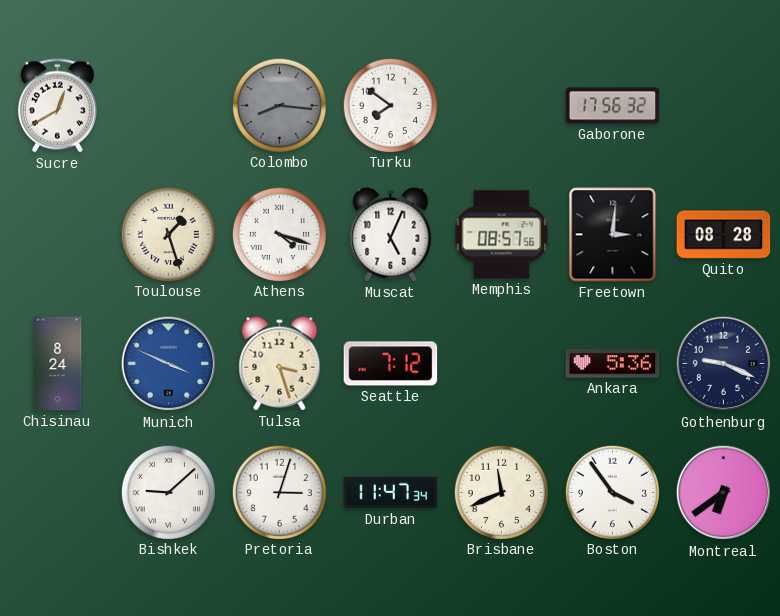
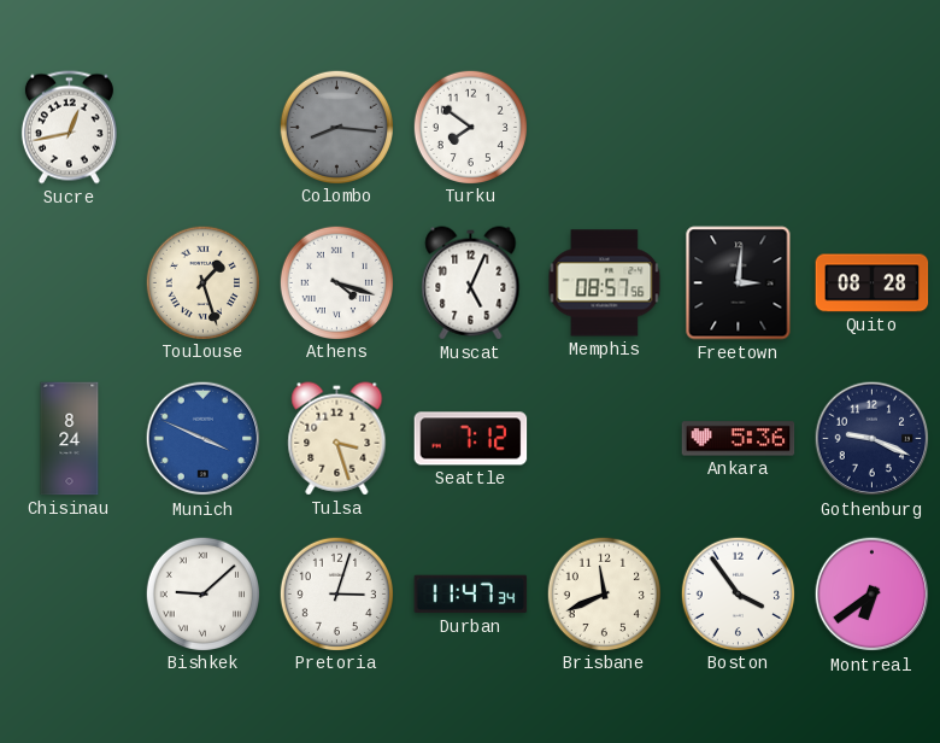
Sucre: 12:40 -> 12:43 (69, 128)
Gaborone: 17:56 -> none (613, 106)
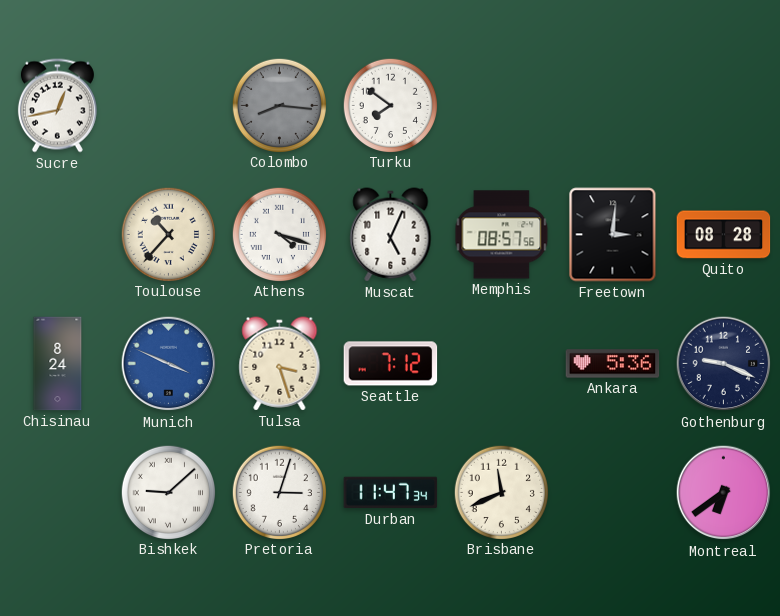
Toulouse: 1:27 -> 10:37 (168, 234)
Boston: 3:54 -> none (738, 593)
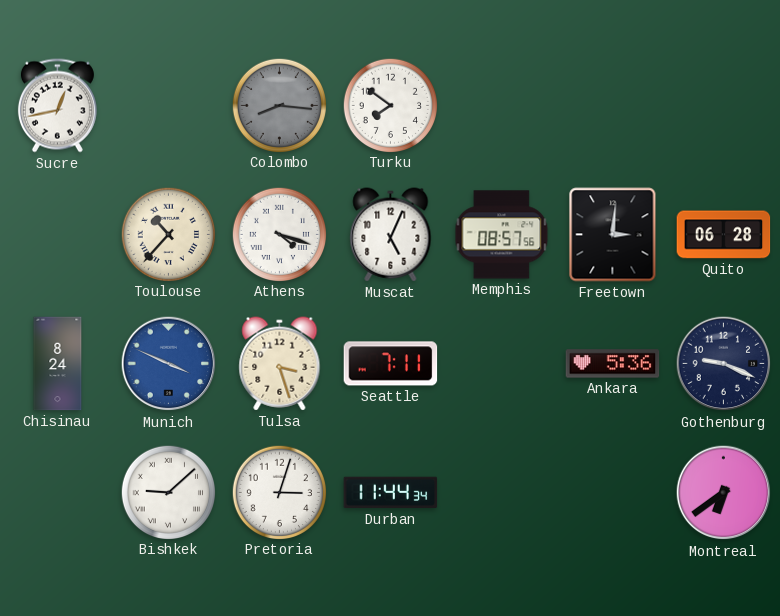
Quito: 08:28 -> 06:28 (724, 235)
Seattle: 7:12 -> 7:11 (391, 364)
Durban: 11:47 -> 11:44 (391, 493)
Brisbane: 11:41 -> none (501, 492)
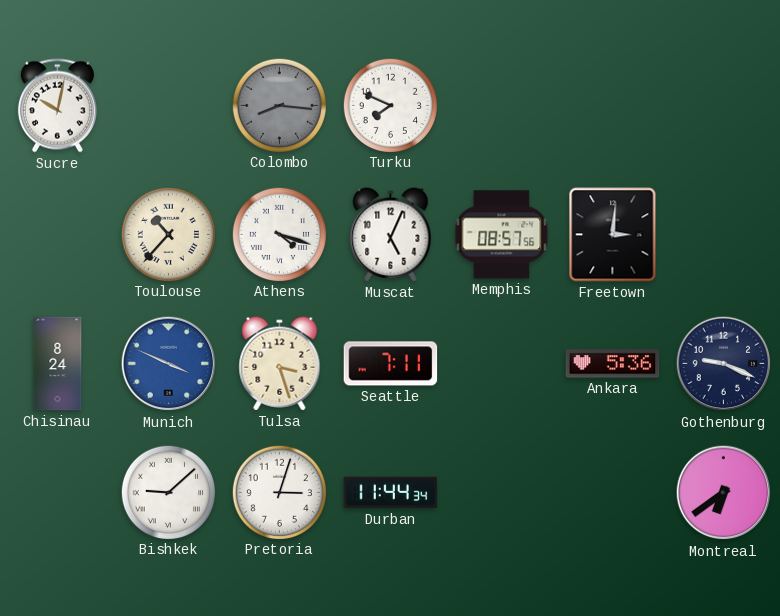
Sucre: 12:43 -> 10:02 (57, 106)
Turku: 7:51 -> 7:49 (390, 105)
Quito: 06:28 -> none (724, 235)
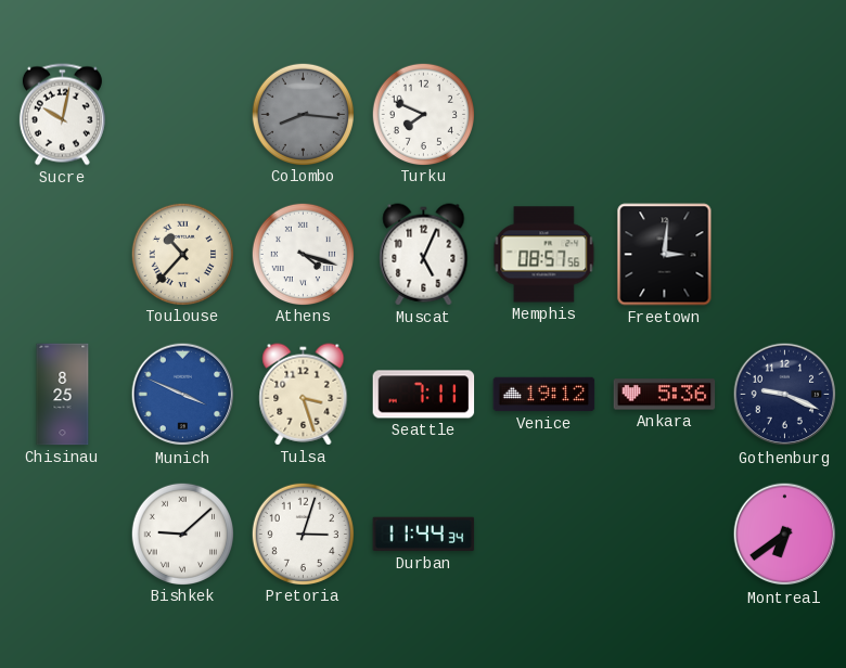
Chisinau: 8:24 -> 8:25 (63, 395)
Venice: none -> 19:12 (544, 395)
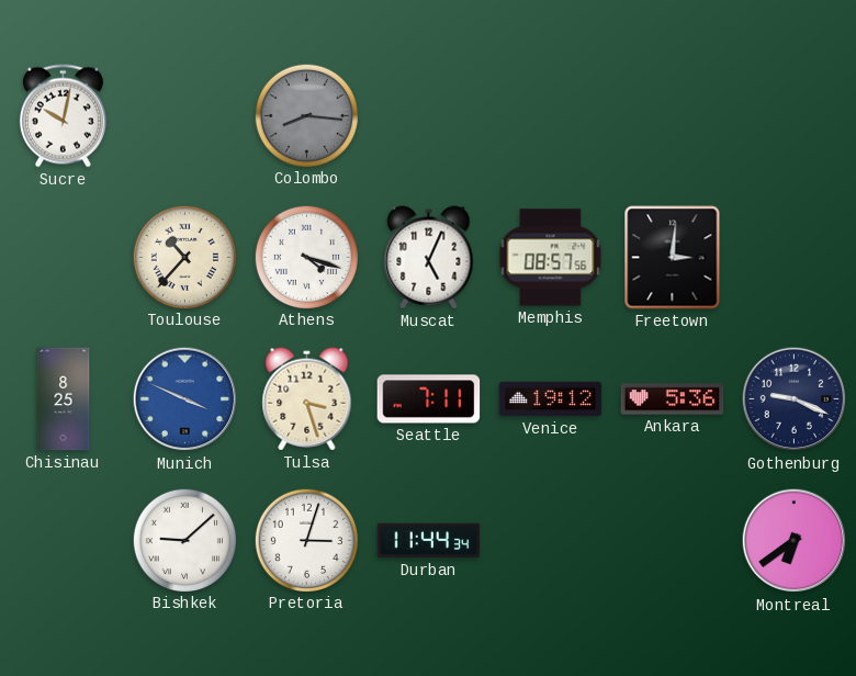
Turku: 7:49 -> none (423, 114)
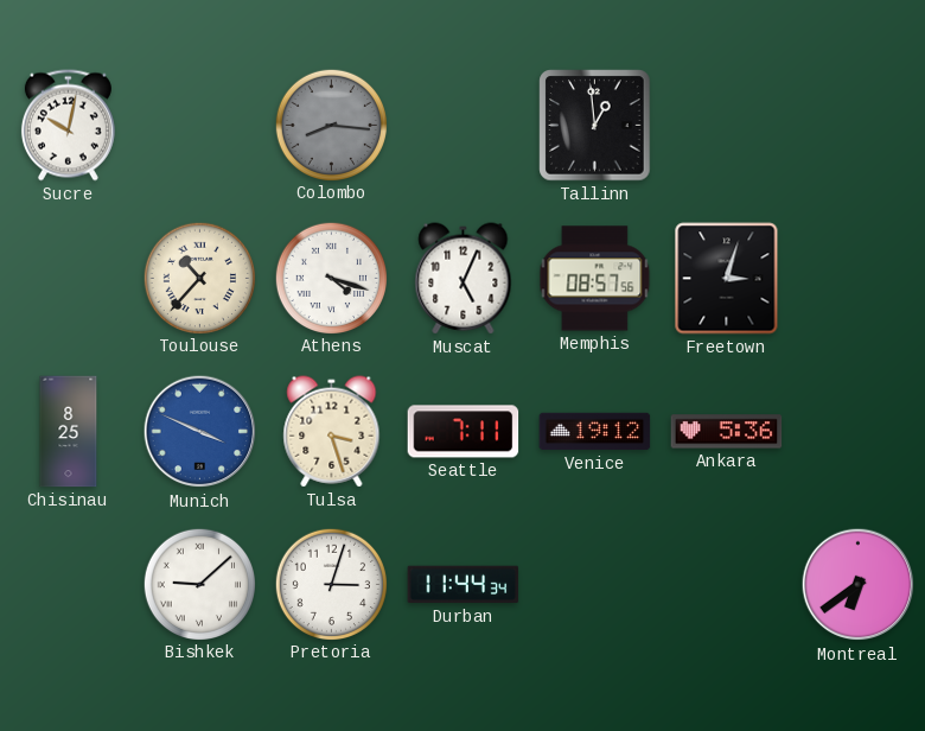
Tallinn: none -> 12:59 (595, 126)
Freetown: 3:01 -> 3:03 (727, 279)
Gothenburg: 9:19 -> none (795, 399)
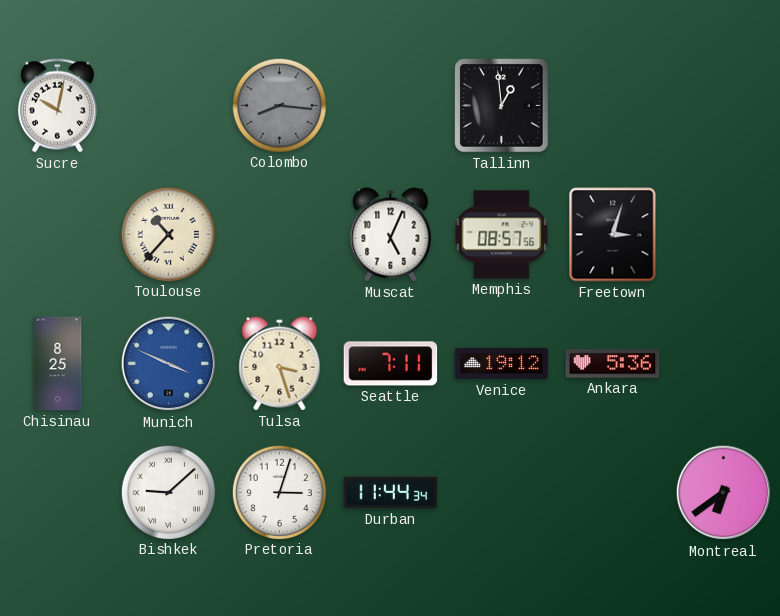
Athens: 4:18 -> none (331, 278)
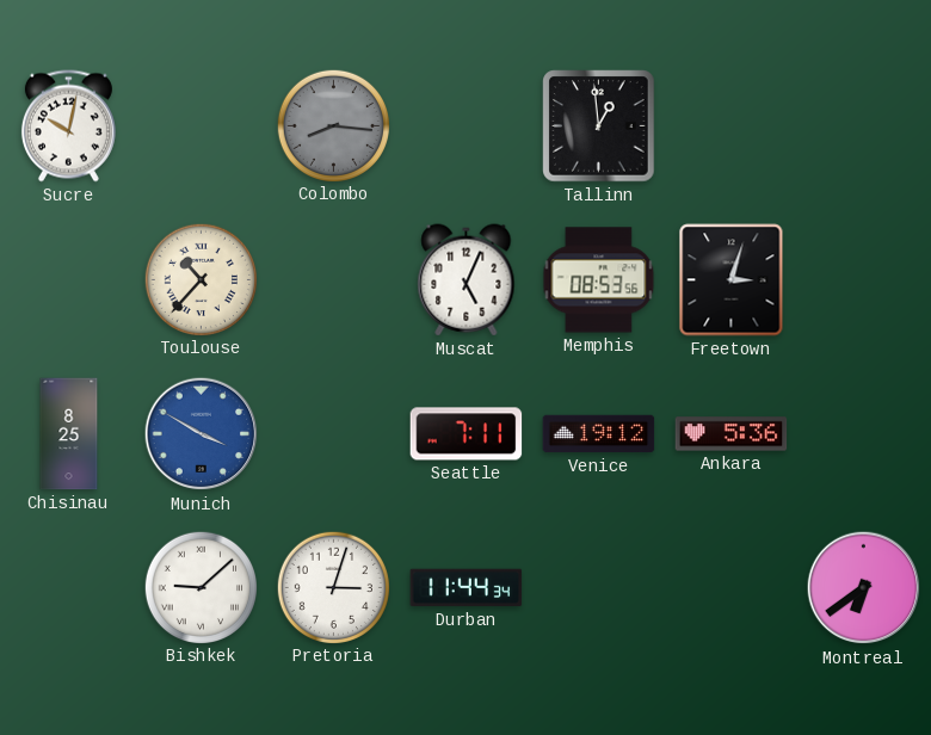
Memphis: 08:57 -> 08:53 (599, 280)
Munich: 3:49 -> 3:50 (202, 434)
Tulsa: 3:27 -> none (280, 364)
